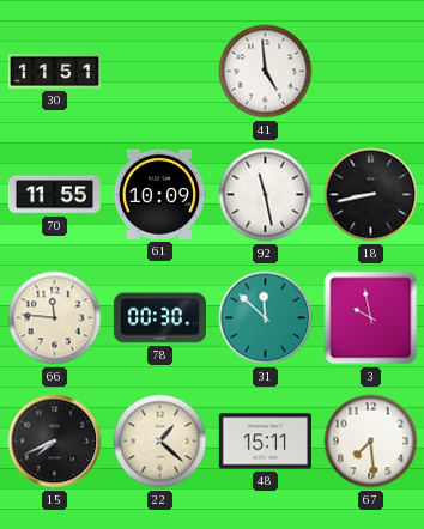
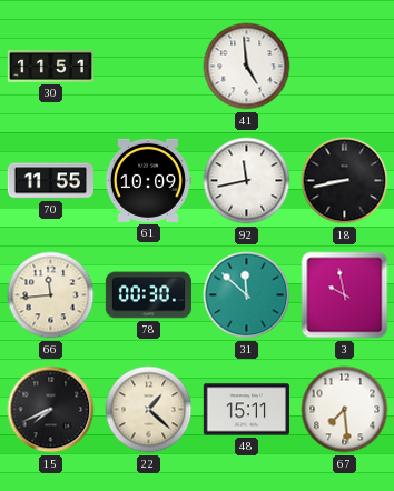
92: 11:28 -> 11:43 (247, 181)
66: 11:46 -> 11:44 (51, 295)
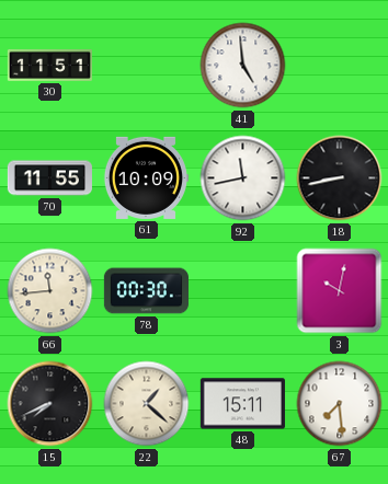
31: 11:52 -> none (247, 295)
3: 9:58 -> 10:02 (340, 291)
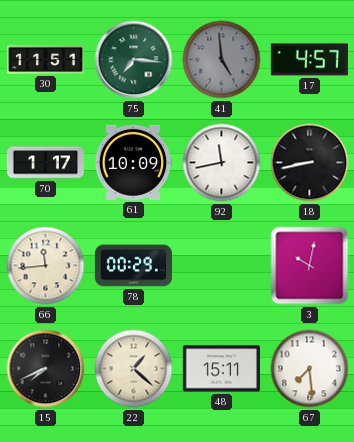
75: none -> 7:16 (134, 60)
41 dial: white -> grey (222, 60)
17: none -> 4:57 (309, 60)
70: 11:55 -> 1:17 (45, 163)
78: 00:30 -> 00:29 (133, 266)
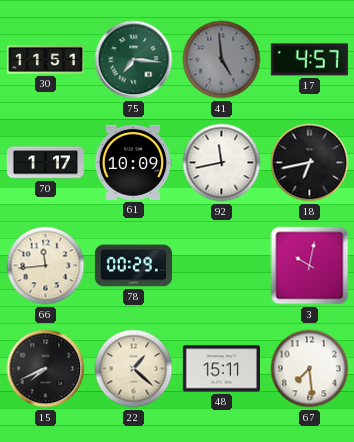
18: 8:43 -> 6:43 (310, 163)
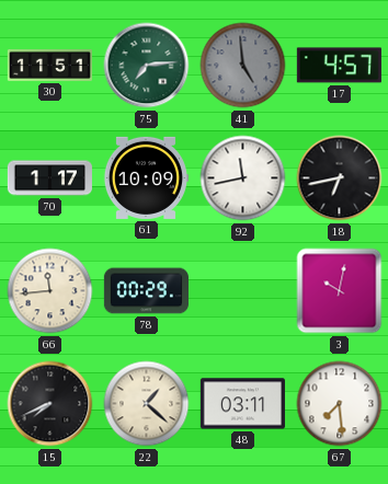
75: 7:16 -> 7:14 (147, 66)
48: 15:11 -> 03:11 (242, 404)
